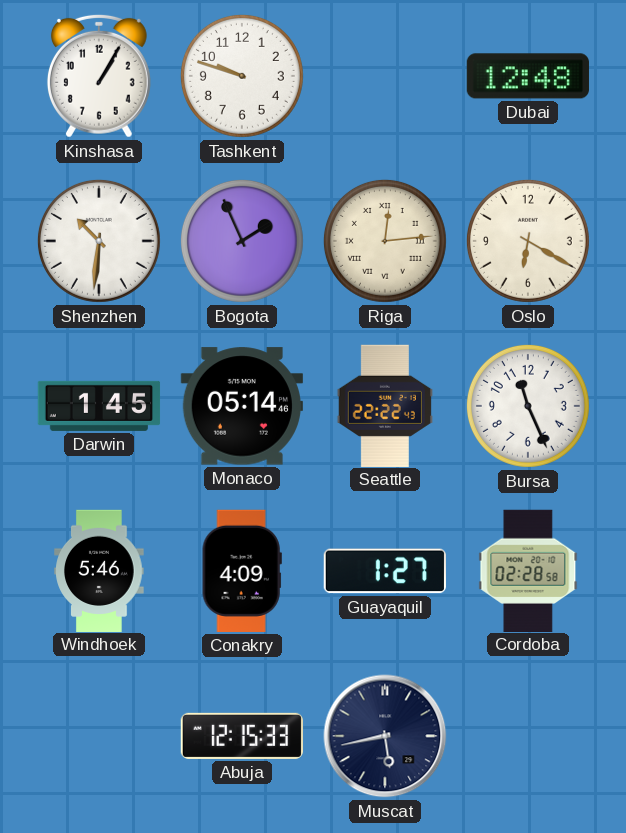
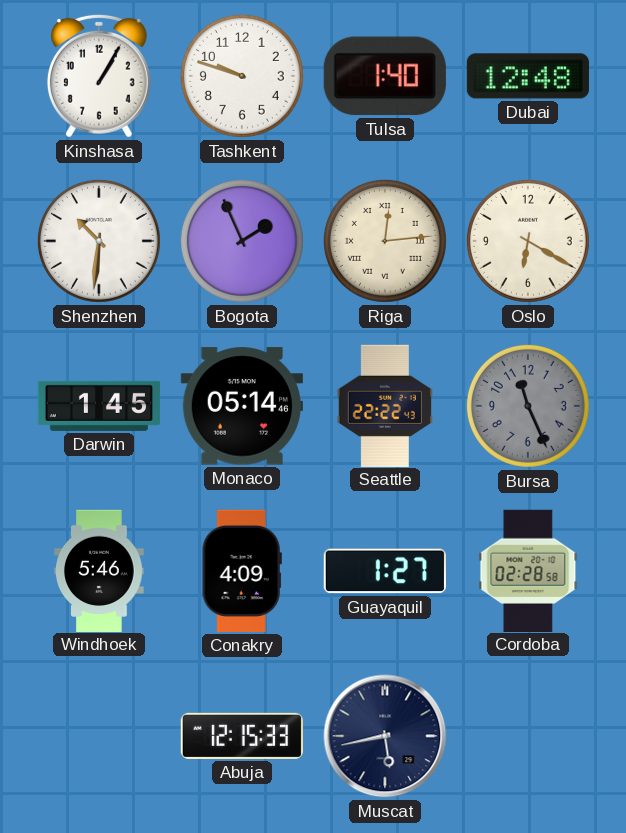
Tulsa: none -> 1:40 (385, 76)
Bursa dial: white -> grey (528, 406)
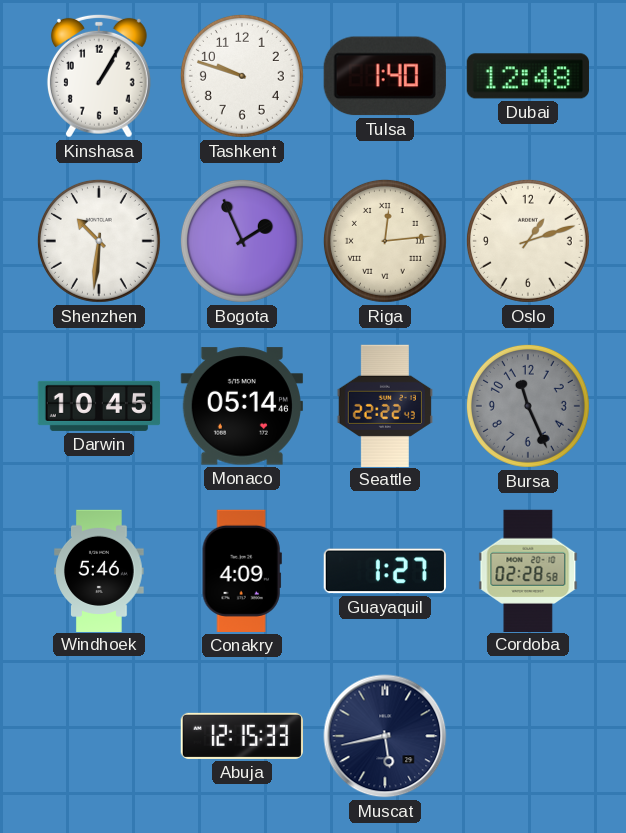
Oslo: 6:20 -> 1:12 (528, 241)
Darwin: 1:45 -> 10:45 (99, 406)
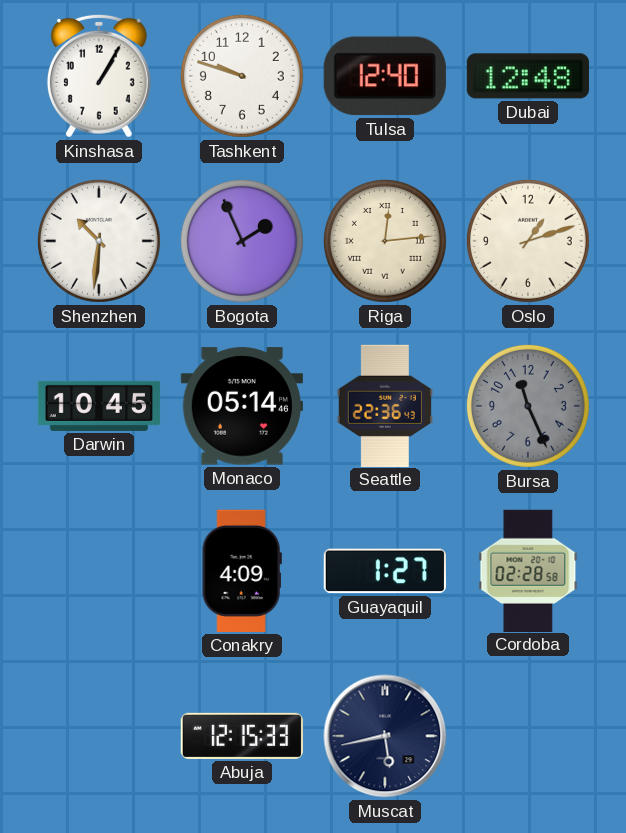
Tulsa: 1:40 -> 12:40 (385, 76)
Seattle: 22:22 -> 22:36 (385, 405)
Windhoek: 5:46 -> none (99, 570)
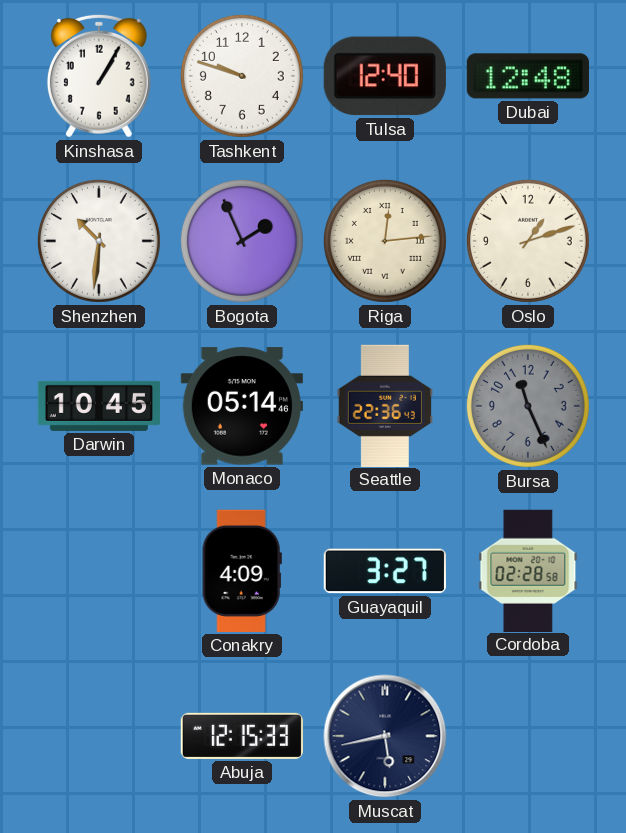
Guayaquil: 1:27 -> 3:27 (385, 571)
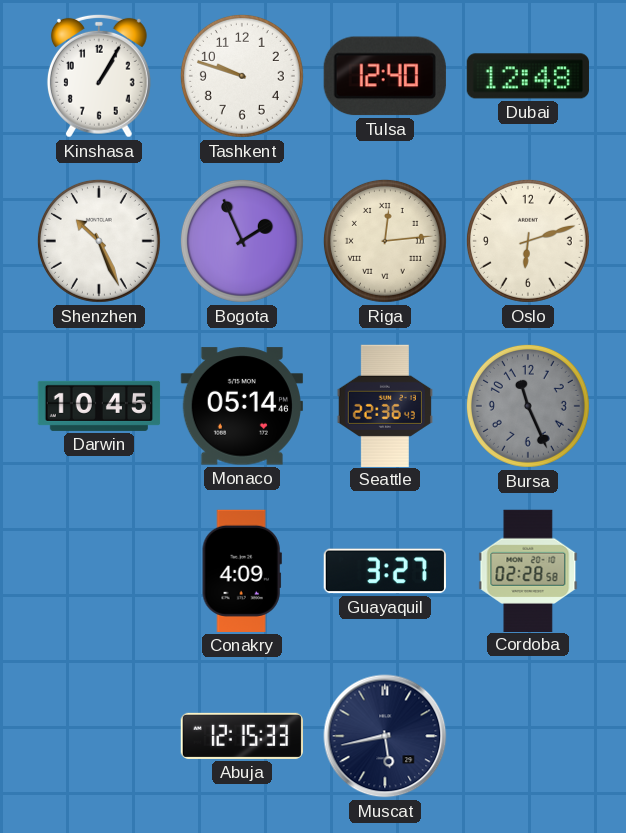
Shenzhen: 10:31 -> 10:26 (99, 241)
Oslo: 1:12 -> 6:12 (528, 241)
